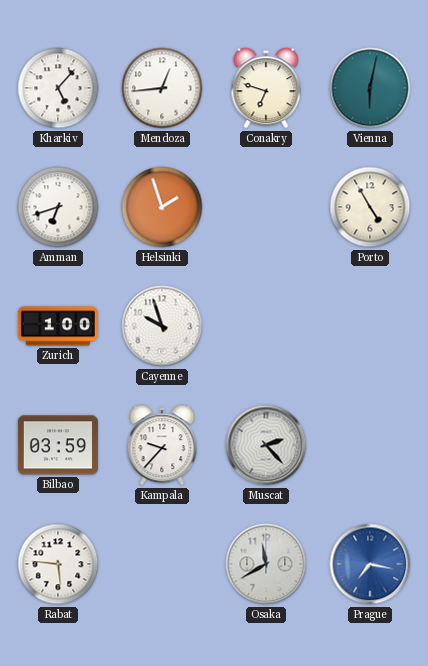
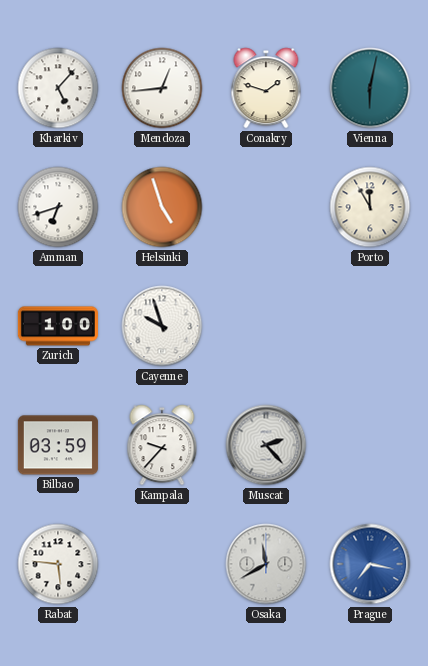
Conakry: 6:48 -> 1:48 (266, 88)
Helsinki: 1:57 -> 4:57 (162, 207)
Porto: 4:55 -> 11:55 (370, 207)
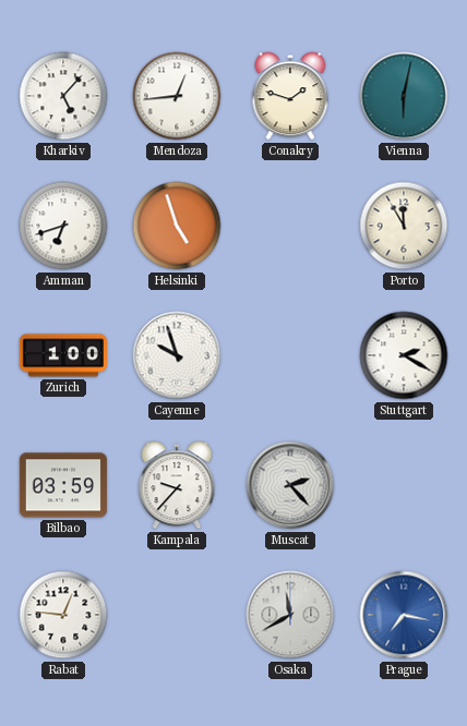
Stuttgart: none -> 2:20 (404, 355)
Rabat: 5:46 -> 12:46 (63, 615)
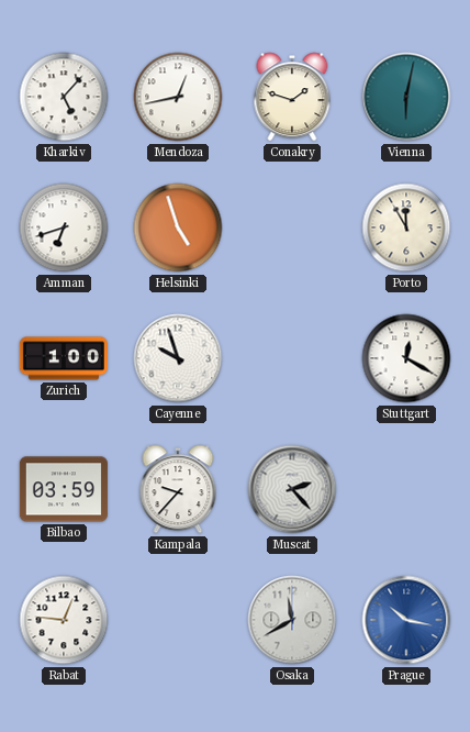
Mendoza: 12:44 -> 12:43 (178, 97)
Stuttgart: 2:20 -> 12:20 (406, 358)
Prague: 7:17 -> 10:17 (406, 620)
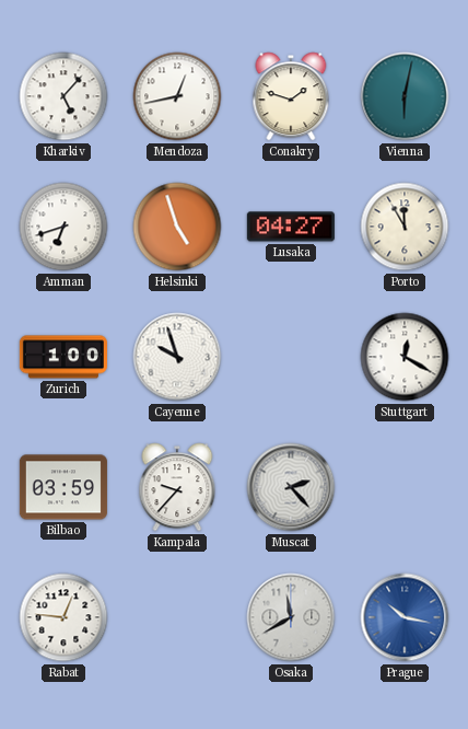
Lusaka: none -> 04:27 (291, 227)
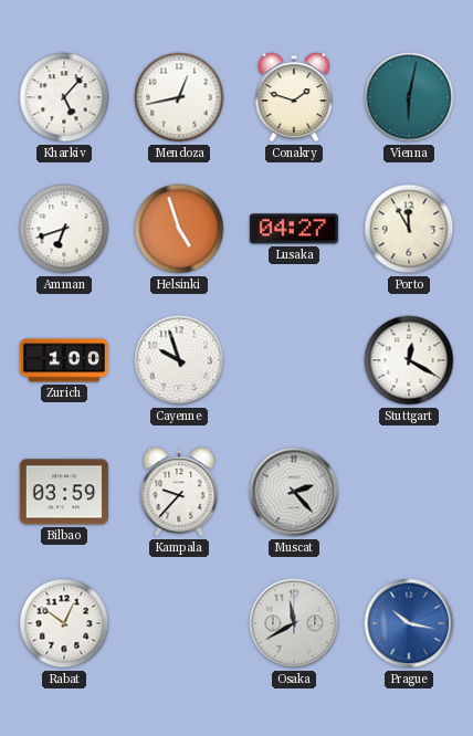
Rabat: 12:46 -> 12:51 (64, 623)
